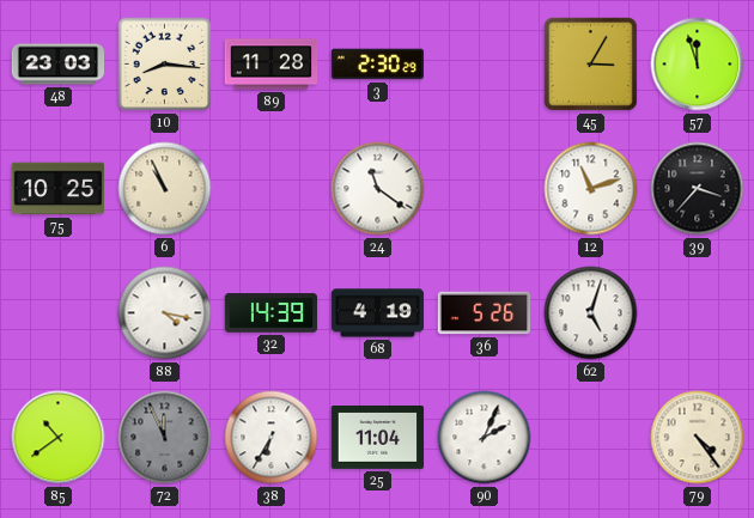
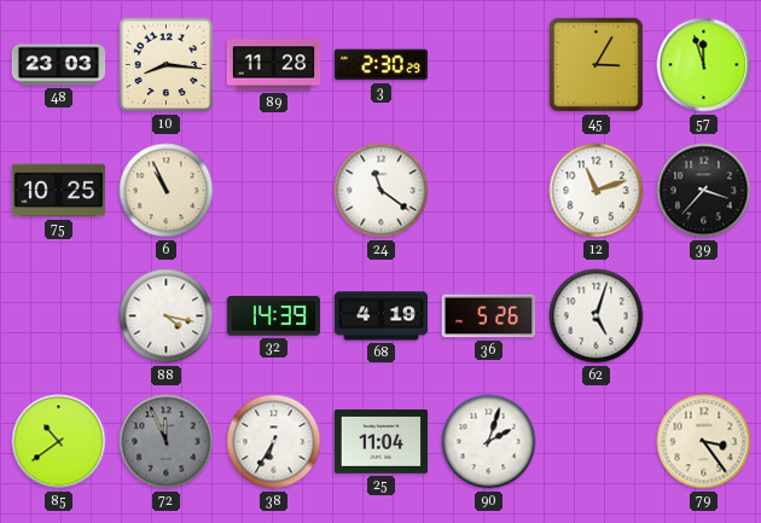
90: 2:04 -> 2:03 (489, 442)
79: 4:24 -> 3:24 (704, 442)
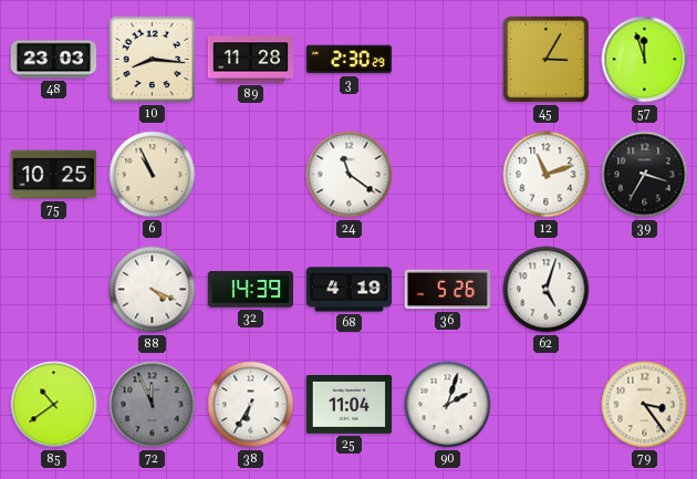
39: 3:37 -> 3:35 (645, 175)
88: 4:17 -> 4:19 (153, 290)
